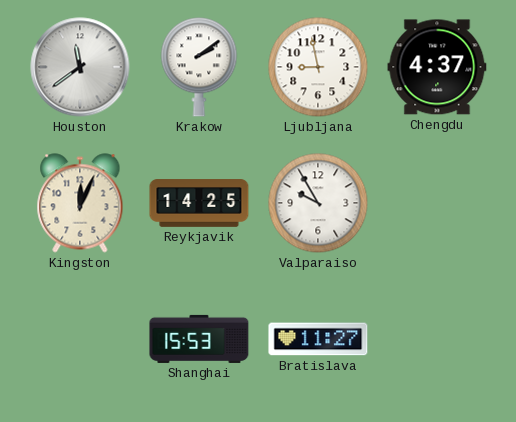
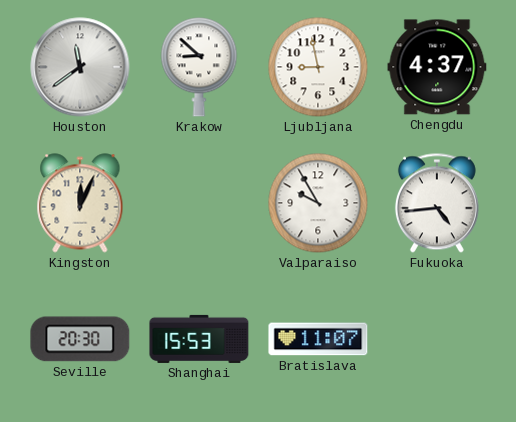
Krakow: 2:09 -> 8:52 (199, 67)
Reykjavik: 14:25 -> none (199, 203)
Fukuoka: none -> 4:44 (437, 203)
Seville: none -> 20:30 (80, 339)
Bratislava: 11:27 -> 11:07 (318, 339)
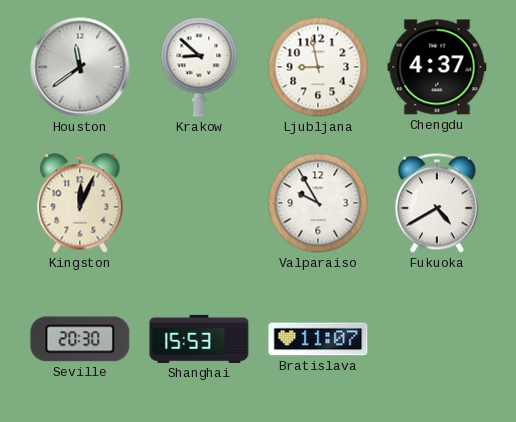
Fukuoka: 4:44 -> 4:40 (437, 203)
